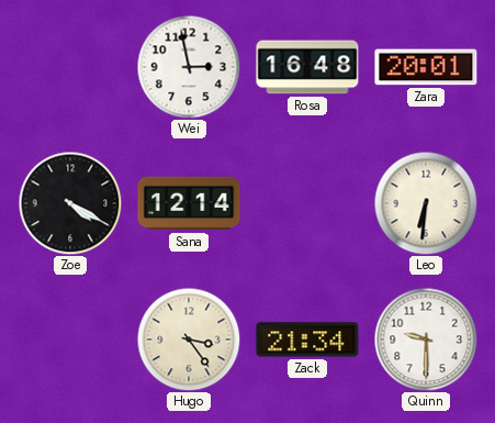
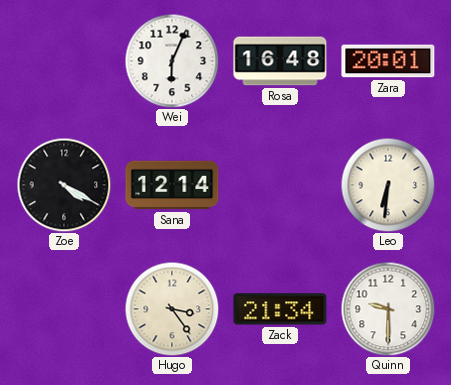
Wei: 2:58 -> 6:04 (172, 61)
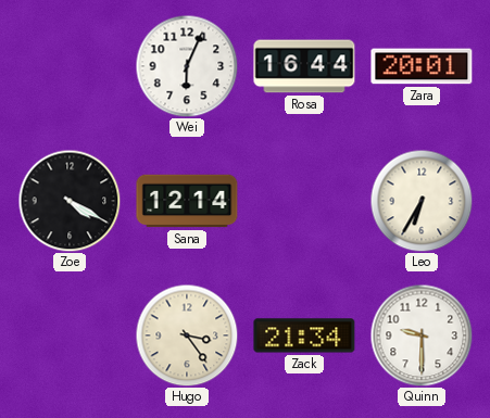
Rosa: 16:48 -> 16:44 (304, 66)
Leo: 6:31 -> 6:35 (422, 201)
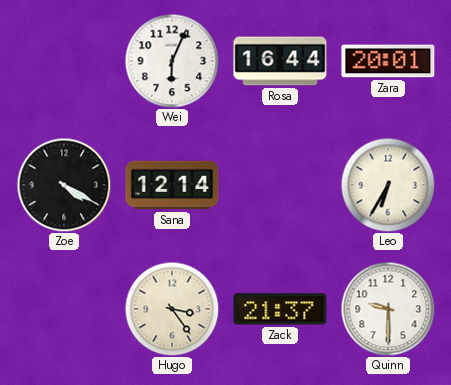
Zack: 21:34 -> 21:37 (280, 309)
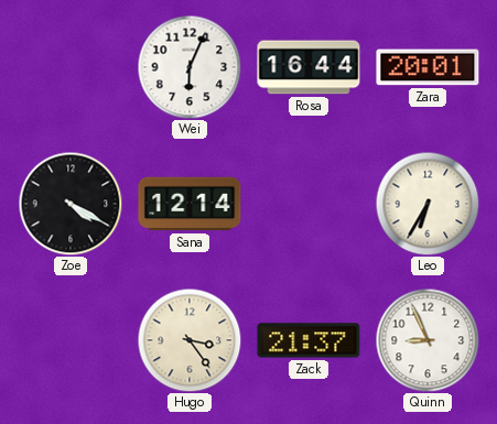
Quinn: 9:30 -> 8:56 (428, 340)
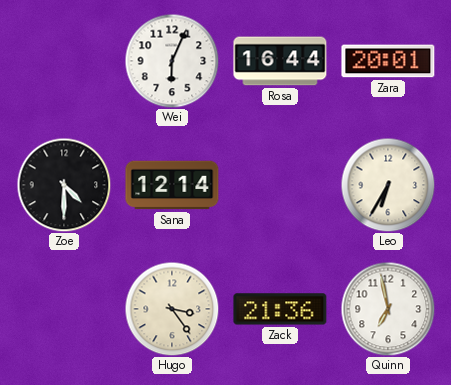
Zoe: 4:20 -> 4:30 (64, 185)
Zack: 21:37 -> 21:36 (280, 309)
Quinn: 8:56 -> 6:58 (388, 309)
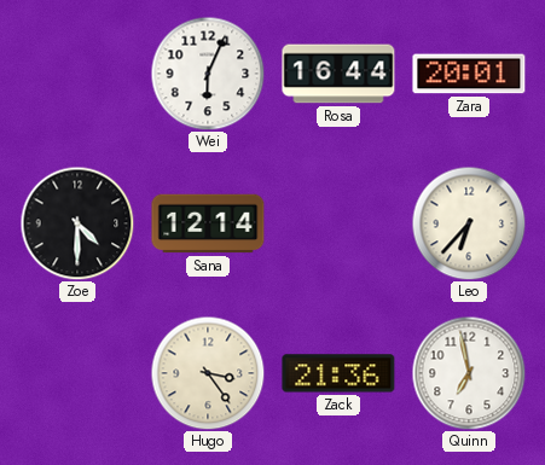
Leo: 6:35 -> 6:37 (469, 223)
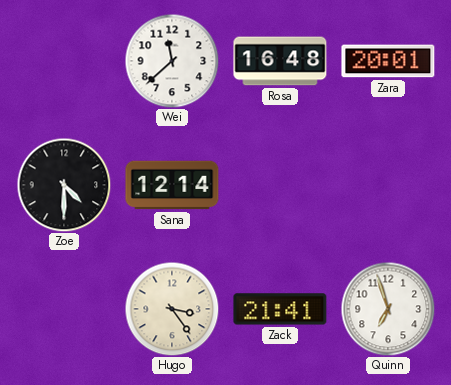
Wei: 6:04 -> 11:38 (172, 61)
Rosa: 16:44 -> 16:48 (280, 61)
Leo: 6:37 -> none (469, 223)
Zack: 21:36 -> 21:41 (280, 309)
Quinn: 6:58 -> 6:57 (388, 309)
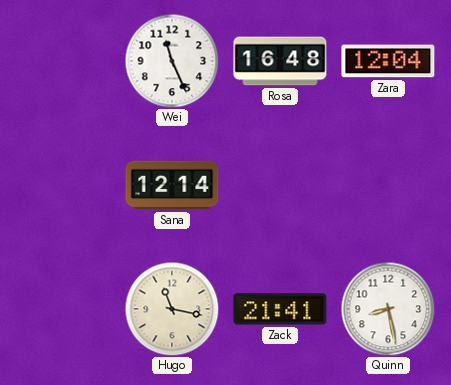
Wei: 11:38 -> 11:26 (172, 61)
Zara: 20:01 -> 12:04 (388, 61)
Zoe: 4:30 -> none (64, 185)
Hugo: 3:24 -> 11:17 (172, 309)
Quinn: 6:57 -> 8:28 (388, 309)
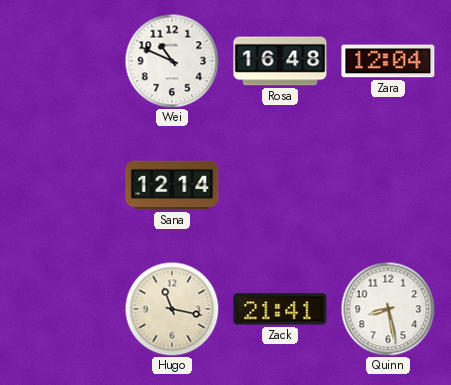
Wei: 11:26 -> 10:49 (172, 61)
